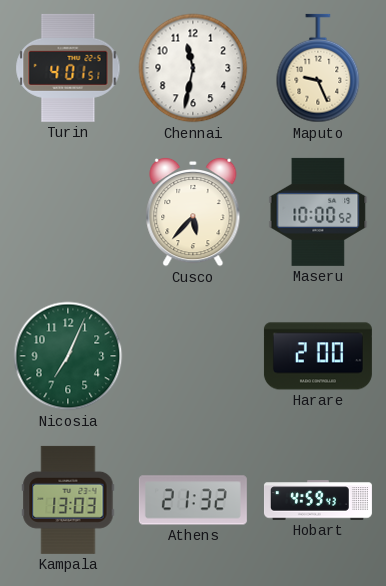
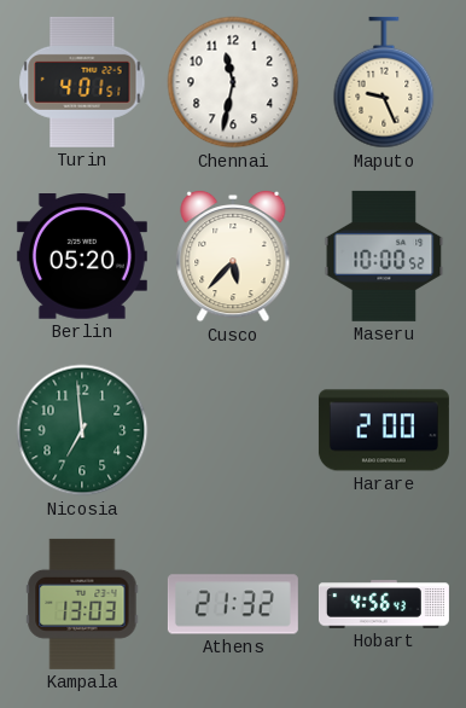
Berlin: none -> 05:20 (82, 257)
Nicosia: 7:04 -> 6:59 (82, 430)
Hobart: 4:59 -> 4:56 (384, 604)
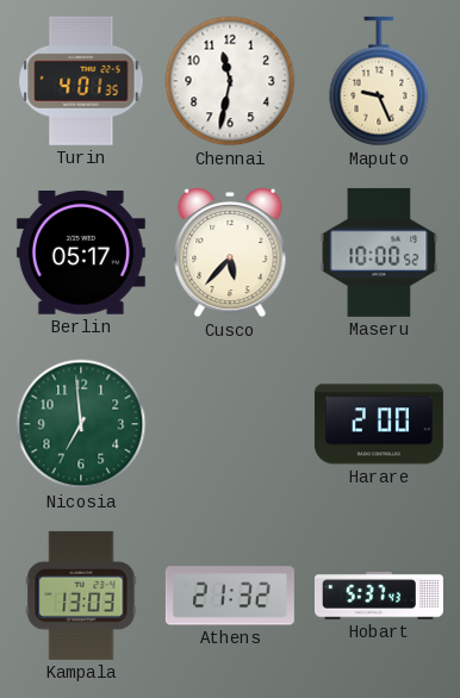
Turin: 4:01:51 -> 4:01:35 (81, 81)
Berlin: 05:20 -> 05:17 (81, 254)
Hobart: 4:56 -> 5:37 (379, 596)
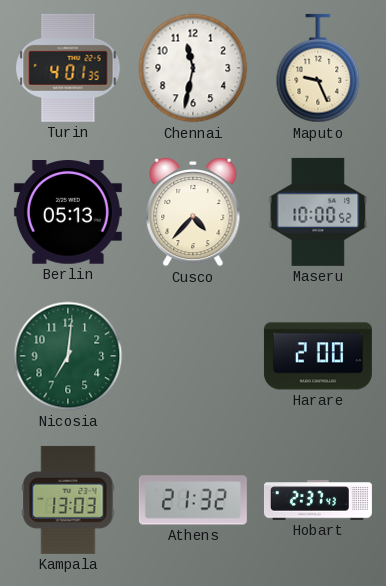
Berlin: 05:17 -> 05:13 (68, 213)
Cusco: 5:37 -> 4:37 (193, 212)
Nicosia: 6:59 -> 7:01 (68, 356)
Hobart: 5:37 -> 2:37 (318, 500)
